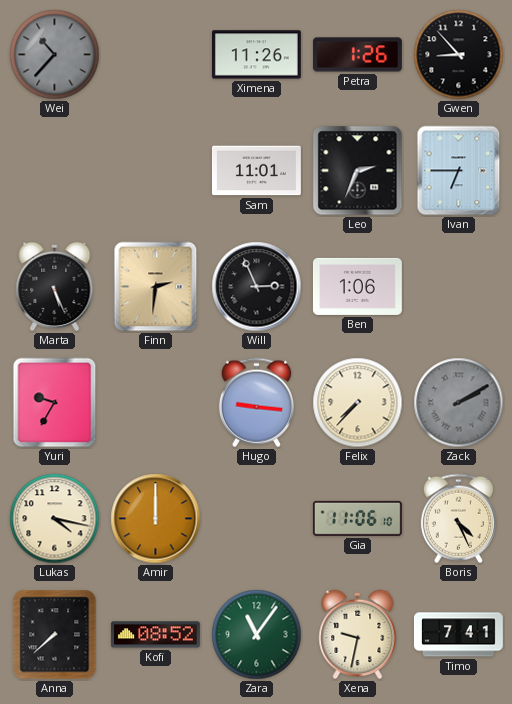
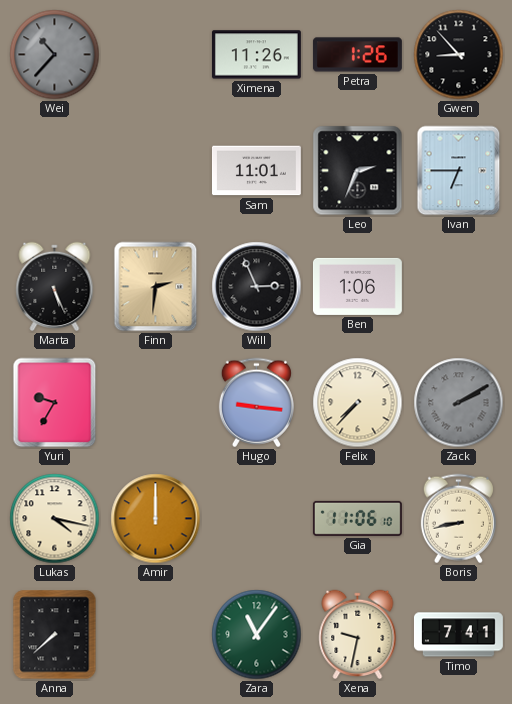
Boris: 4:26 -> 8:43 (458, 519)
Kofi: 08:52 -> none (155, 635)
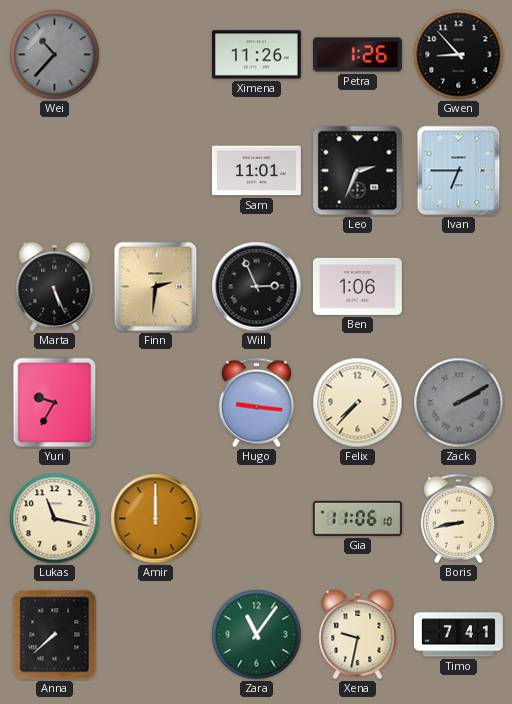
Lukas: 4:17 -> 11:17 (55, 519)
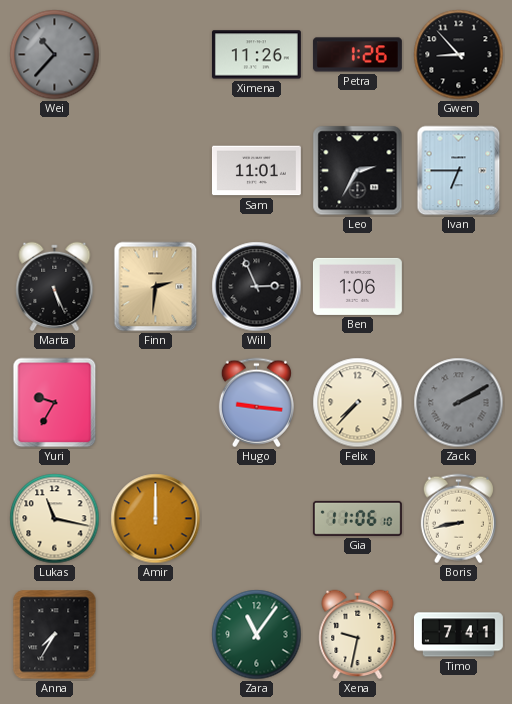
Leo: 2:34 -> 2:35 (358, 171)
Anna: 7:38 -> 7:35 (55, 635)
